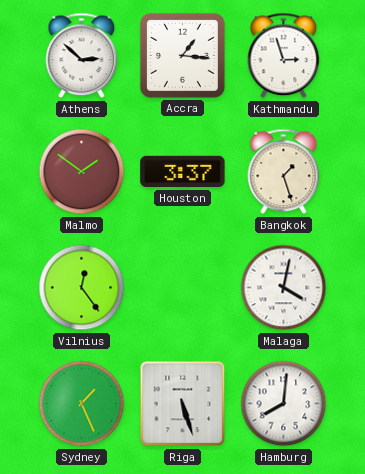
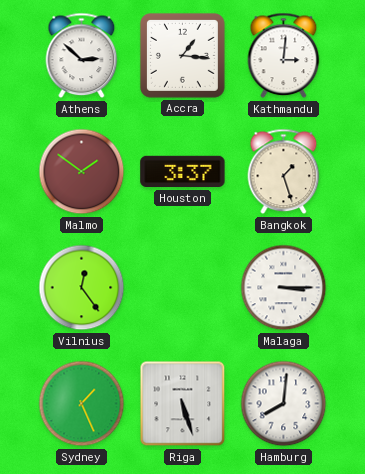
Kathmandu: 2:57 -> 3:01 (284, 56)
Malaga: 4:02 -> 3:15 (284, 288)
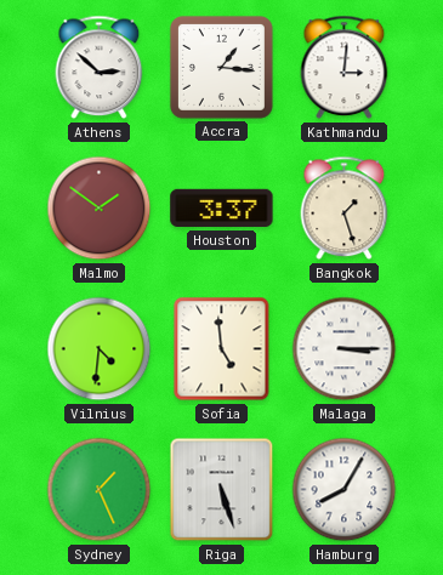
Vilnius: 12:24 -> 4:31 (100, 349)
Sofia: none -> 4:59 (222, 349)
Hamburg: 8:01 -> 8:05 (345, 490)
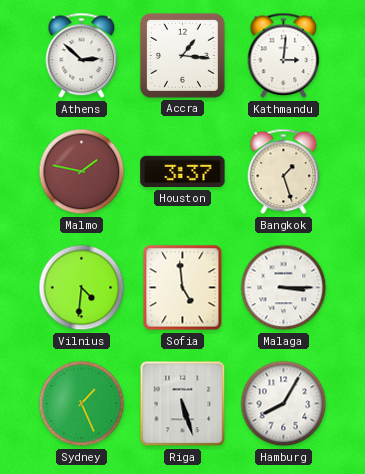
Malmo: 1:51 -> 1:47 (82, 172)
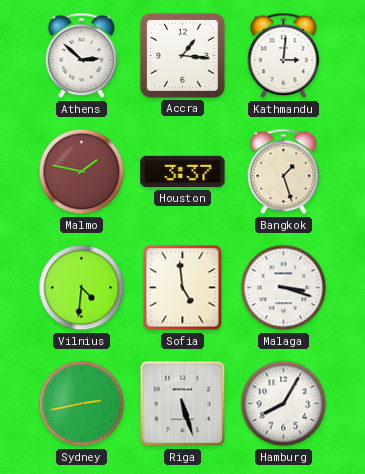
Malaga: 3:15 -> 3:18 (284, 288)
Sydney: 1:26 -> 2:43 (82, 404)
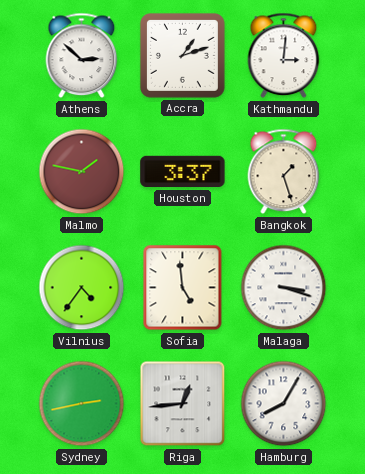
Accra: 1:16 -> 1:12 (182, 55)
Vilnius: 4:31 -> 4:36 (82, 288)
Riga: 5:27 -> 12:44 (183, 404)
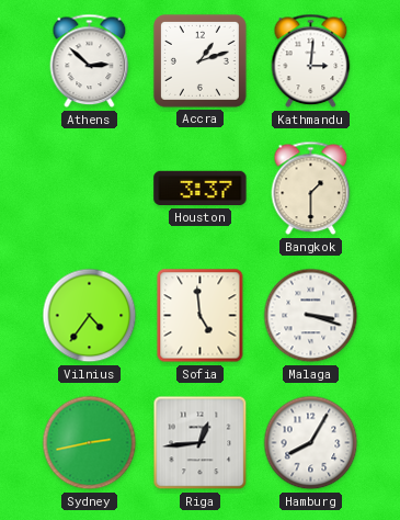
Malmo: 1:47 -> none (82, 172)
Bangkok: 1:27 -> 1:30 (311, 189)
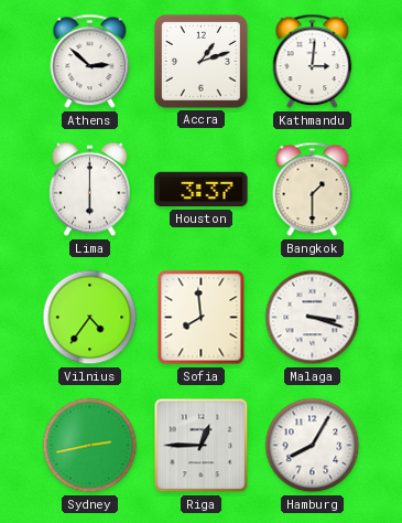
Lima: none -> 6:00 (90, 190)
Sofia: 4:59 -> 7:59 (202, 318)
Riga: 12:44 -> 12:45 (202, 446)
